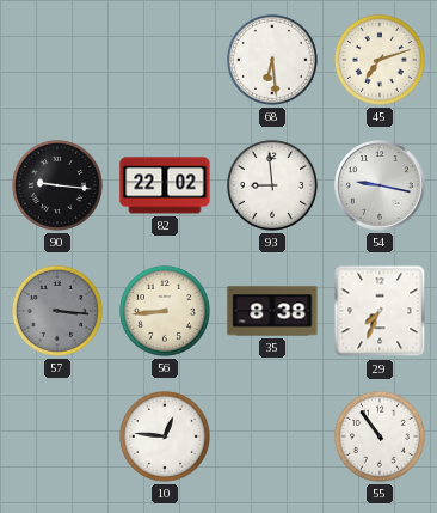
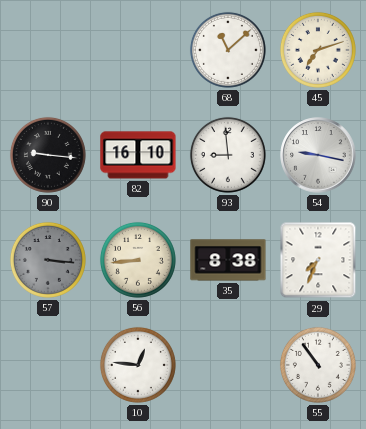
68: 6:29 -> 11:08 (228, 50)
82: 22:02 -> 16:10 (138, 155)
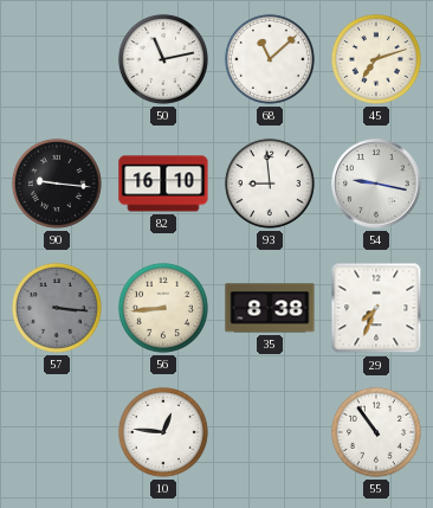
50: none -> 11:13 (163, 59)
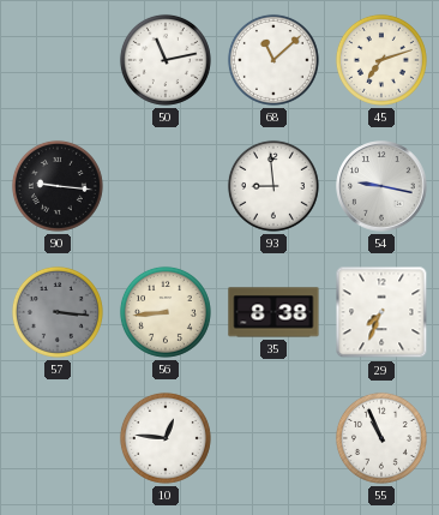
82: 16:10 -> none (163, 184)
55: 10:54 -> 10:56 (381, 438)
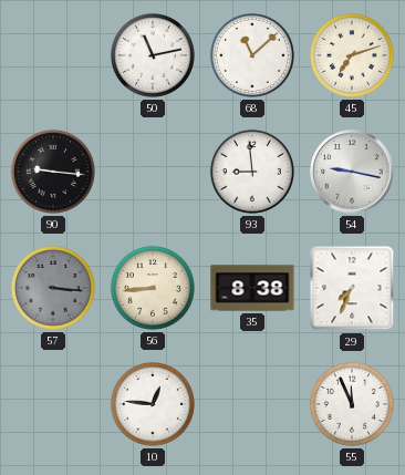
55: 10:56 -> 11:56 (352, 404)
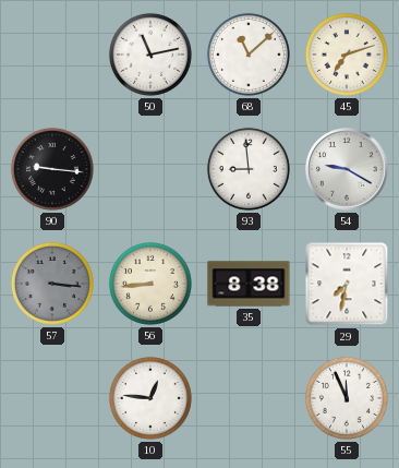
54: 9:17 -> 9:20 (347, 169)
29: 7:34 -> 7:32 (347, 284)
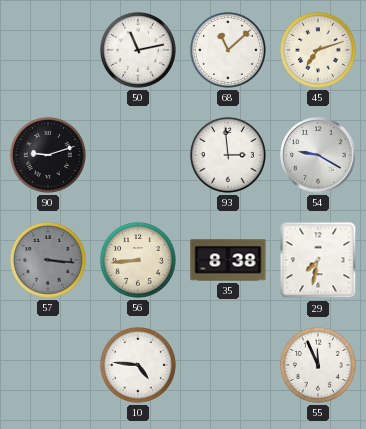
90: 9:16 -> 9:12 (48, 155)
93: 8:59 -> 2:59 (228, 155)
10: 12:46 -> 4:46 (138, 365)
